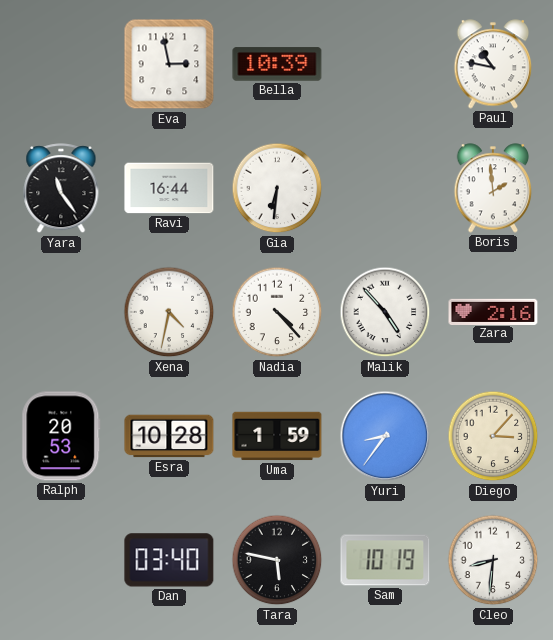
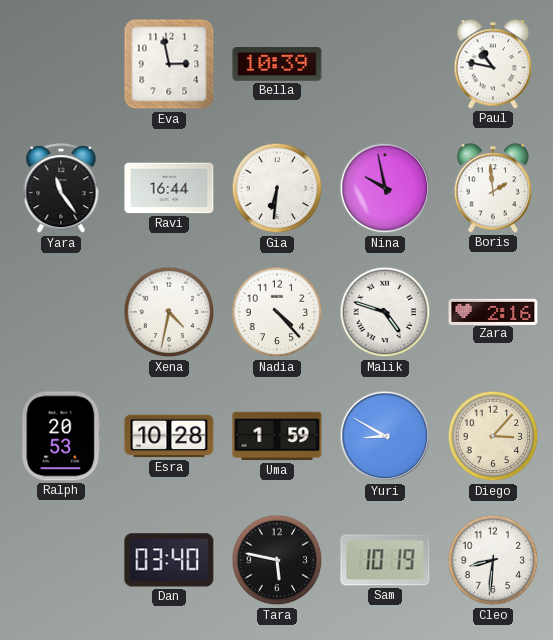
Nina: none -> 9:58 (385, 188)
Malik: 4:53 -> 4:48 (385, 312)
Yuri: 8:36 -> 8:50 (385, 436)
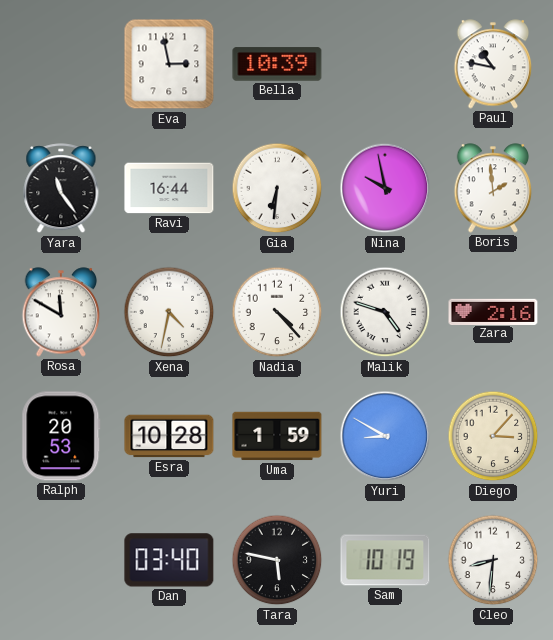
Rosa: none -> 11:50 (61, 312)
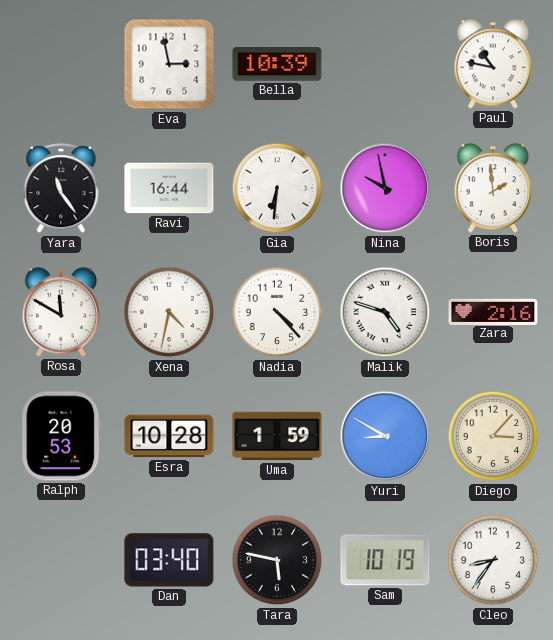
Cleo: 8:31 -> 8:36 (493, 560)
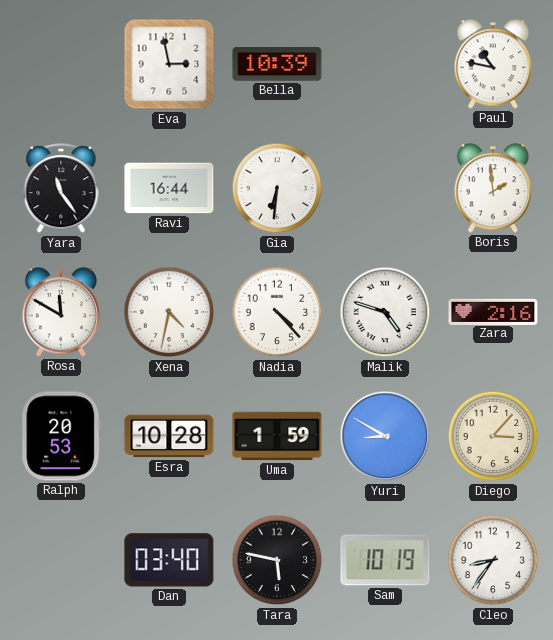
Nina: 9:58 -> none (385, 188)
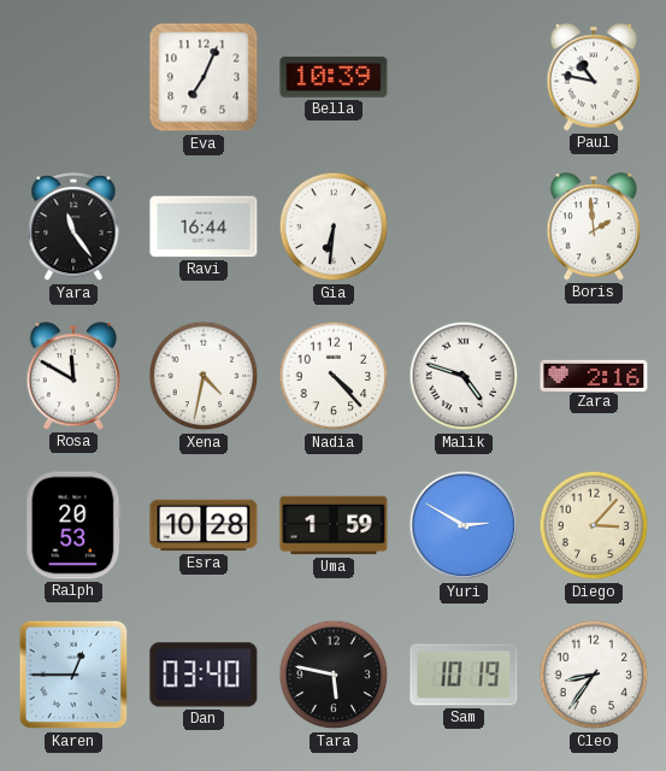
Eva: 2:58 -> 7:04 (204, 77)
Yuri: 8:50 -> 2:50 (464, 525)
Karen: none -> 12:45 (73, 675)
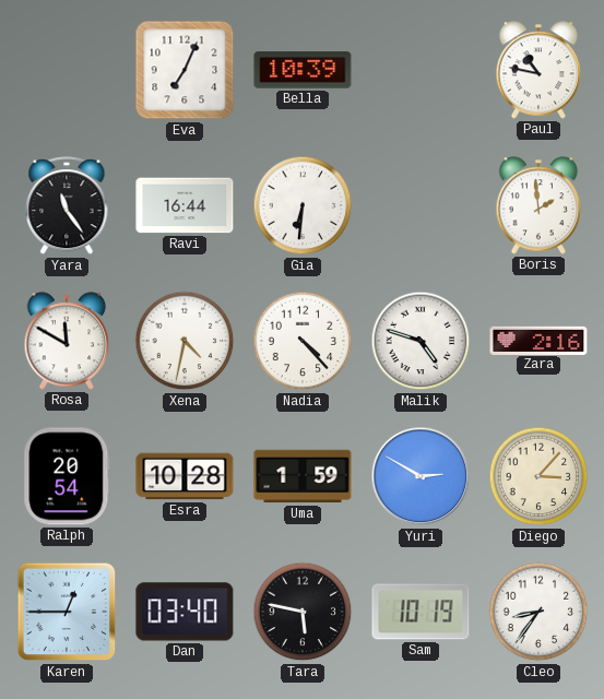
Ralph: 20:53 -> 20:54 (67, 476)
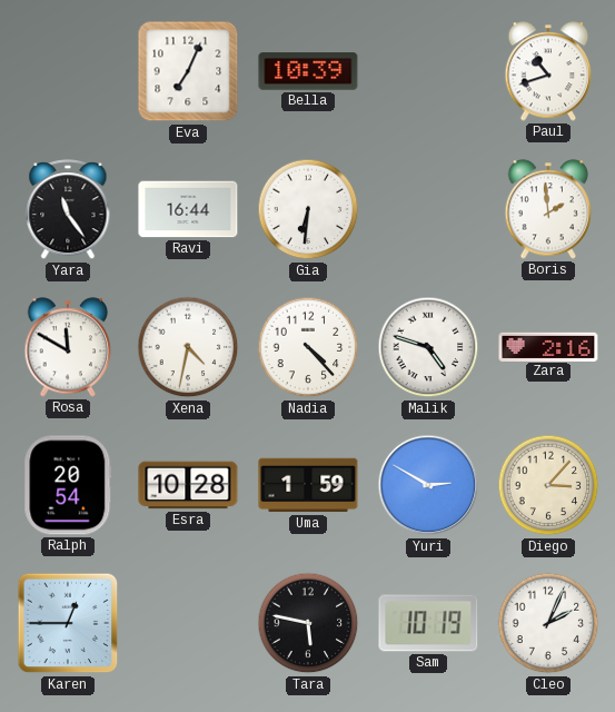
Paul: 10:47 -> 10:42 (548, 71)
Dan: 03:40 -> none (185, 612)
Cleo: 8:36 -> 2:04 (548, 623)
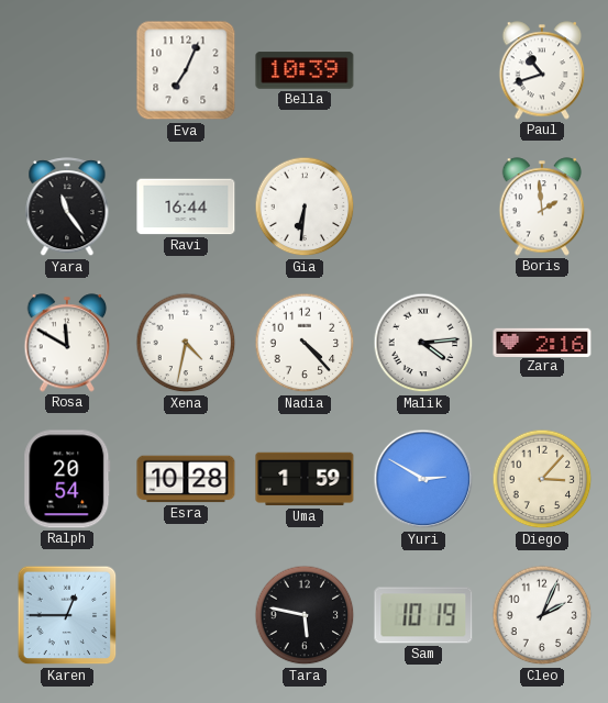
Malik: 4:48 -> 4:14 (423, 343)
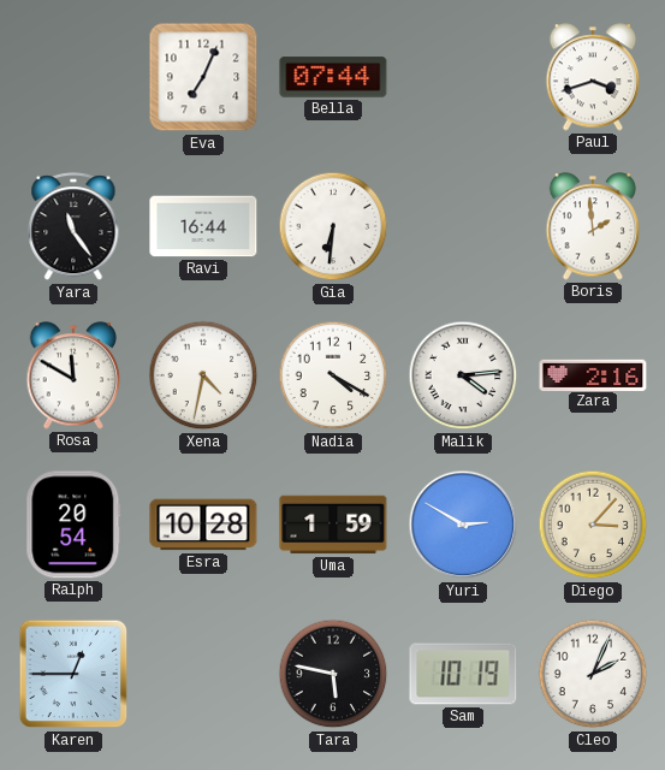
Bella: 10:39 -> 07:44 (333, 77)
Paul: 10:42 -> 3:42 (593, 77)
Nadia: 4:23 -> 4:20 (333, 375)
